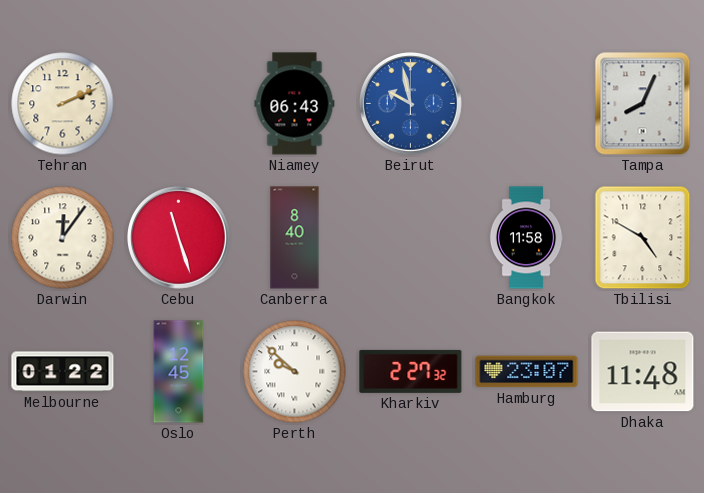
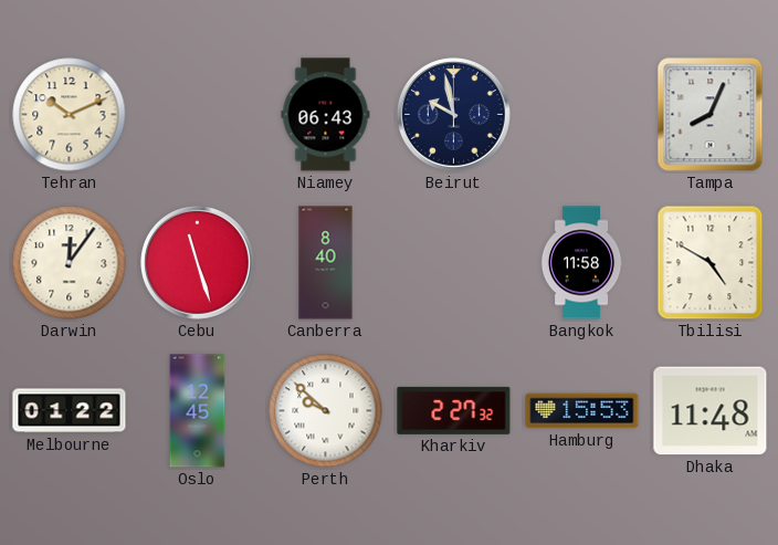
Tehran: 2:11 -> 10:11 (70, 115)
Beirut dial: blue -> navy (454, 115)
Hamburg: 23:07 -> 15:53 (582, 411)
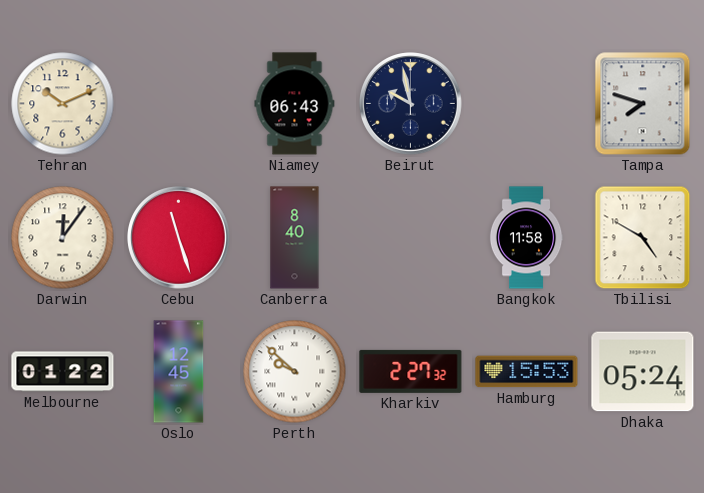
Tampa: 8:04 -> 7:48 (643, 104)
Dhaka: 11:48 -> 05:24 (643, 372)
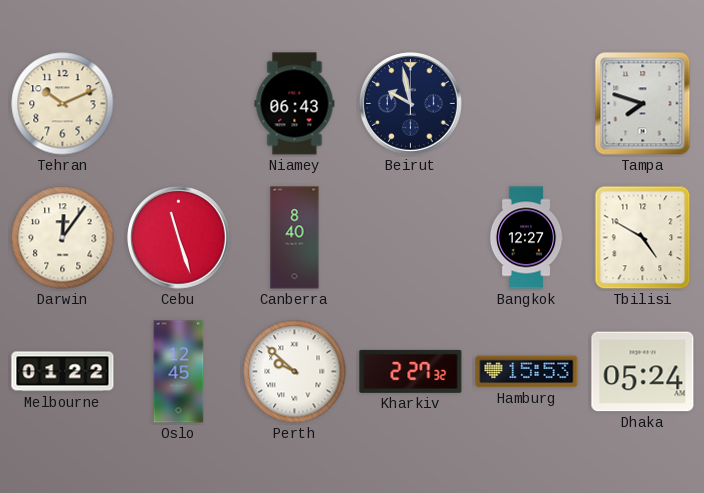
Bangkok: 11:58 -> 12:27 (526, 238)
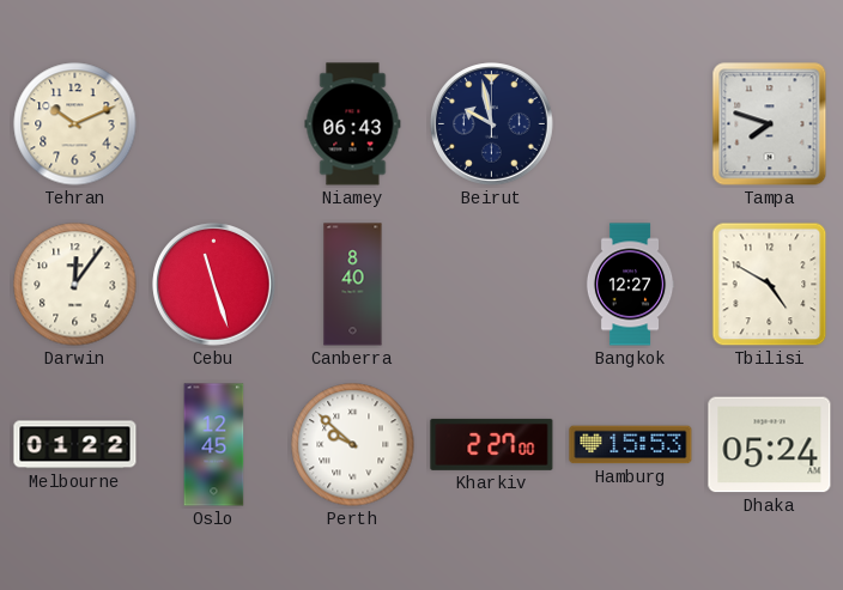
Kharkiv: 2:27:32 -> 2:27:00 (492, 444)
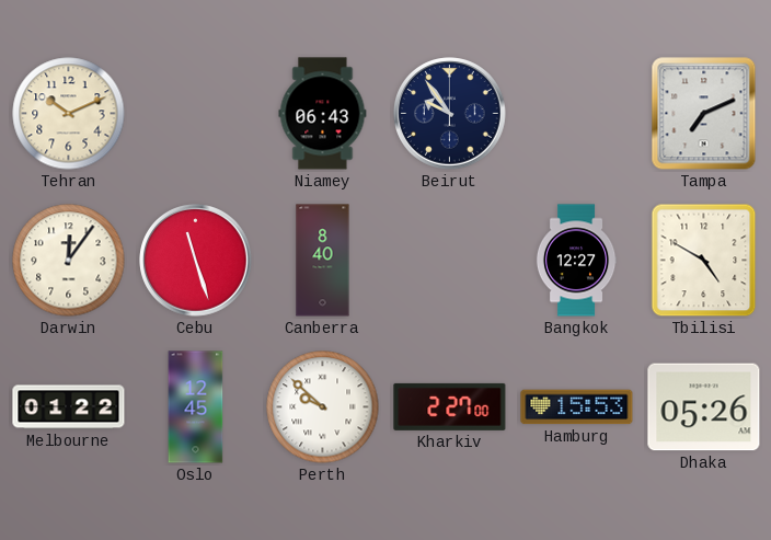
Beirut: 9:58 -> 9:54 (450, 114)
Tampa: 7:48 -> 7:11 (704, 114)
Dhaka: 05:24 -> 05:26 (704, 407)
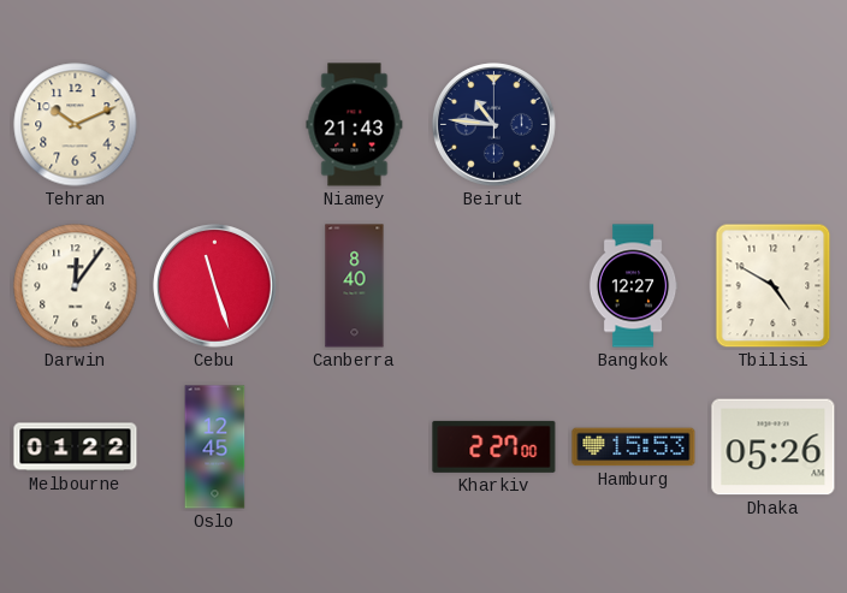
Niamey: 06:43 -> 21:43 (355, 125)
Beirut: 9:54 -> 10:46 (494, 125)
Tampa: 7:11 -> none (704, 114)
Perth: 9:52 -> none (323, 407)
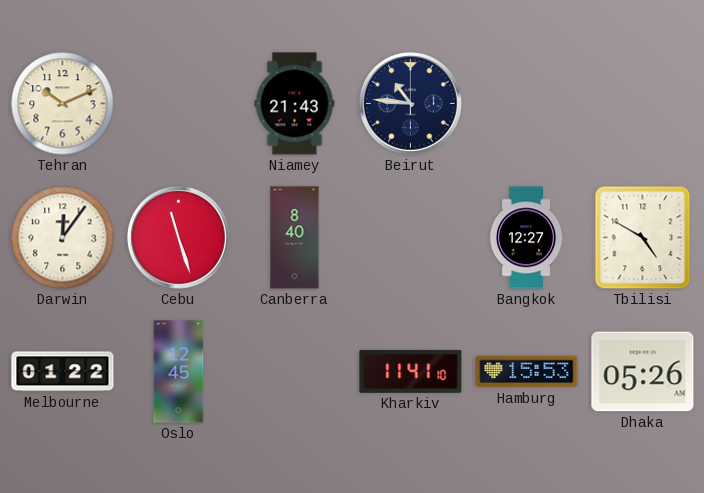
Kharkiv: 2:27 -> 11:41 (411, 371)
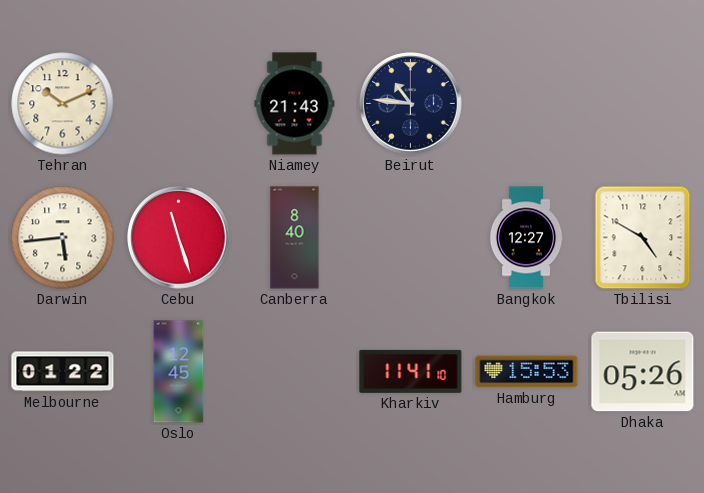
Darwin: 12:06 -> 5:44 (63, 238)
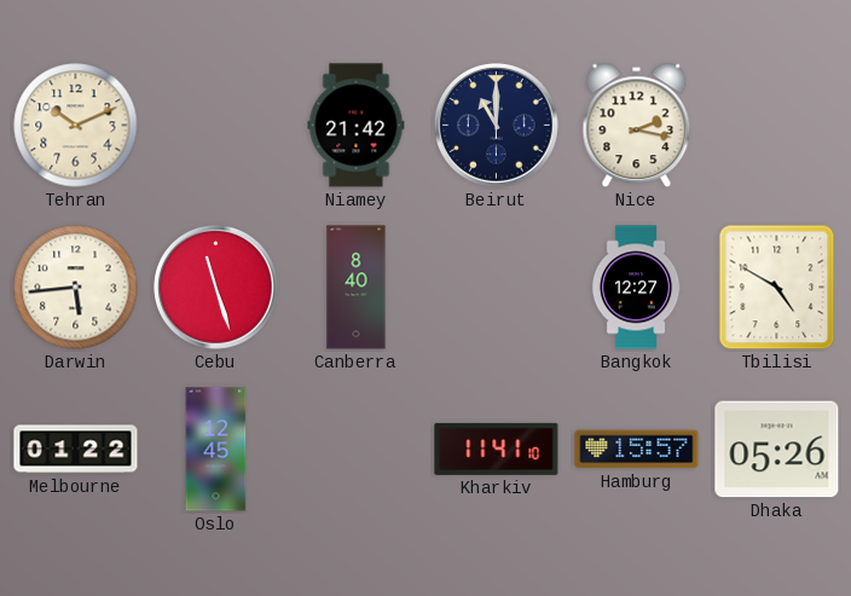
Niamey: 21:43 -> 21:42 (357, 126)
Beirut: 10:46 -> 11:00 (497, 126)
Nice: none -> 2:17 (637, 126)
Hamburg: 15:53 -> 15:57 (637, 450)
